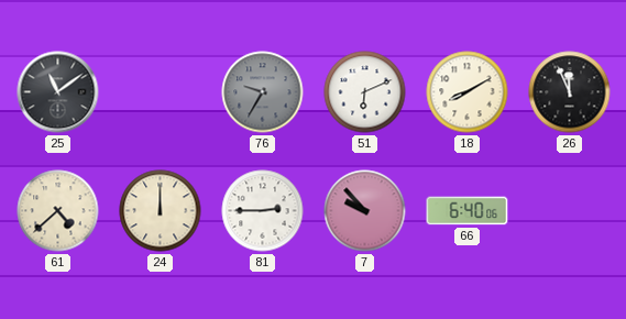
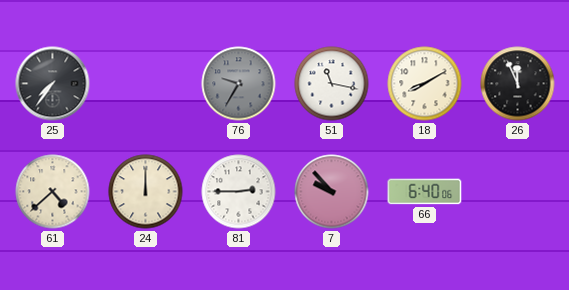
25: 11:09 -> 7:36 (53, 84)
51: 6:11 -> 11:17 (332, 84)
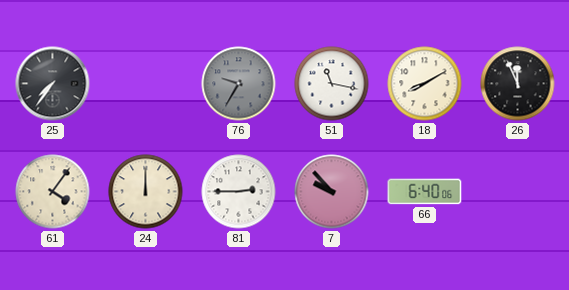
61: 4:38 -> 4:06 (53, 192)
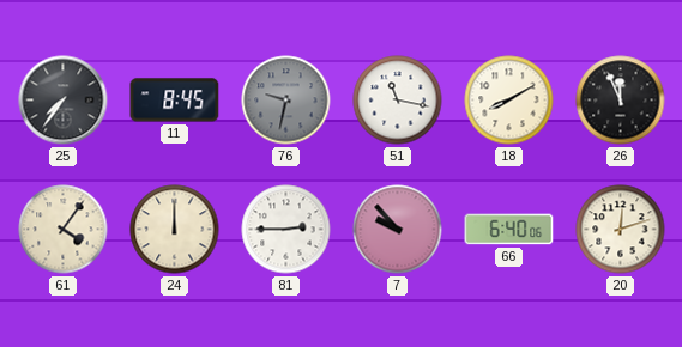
11: none -> 8:45 (175, 101)
76: 9:35 -> 9:32 (286, 101)
20: none -> 12:12 (621, 230)
